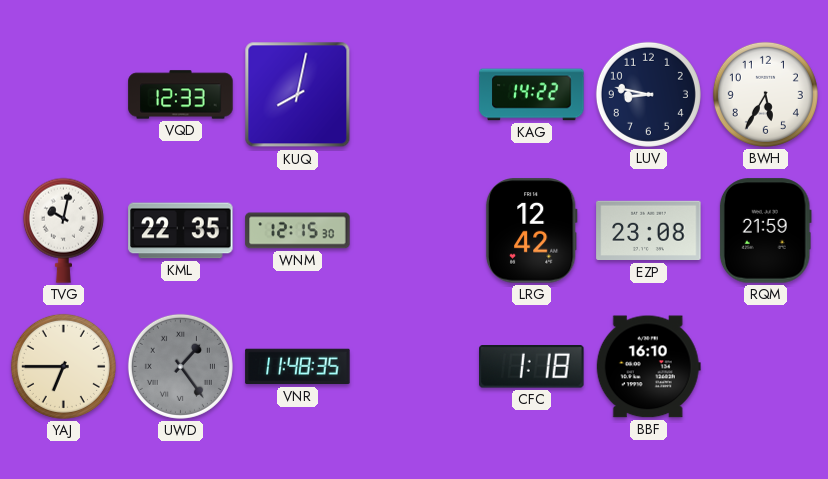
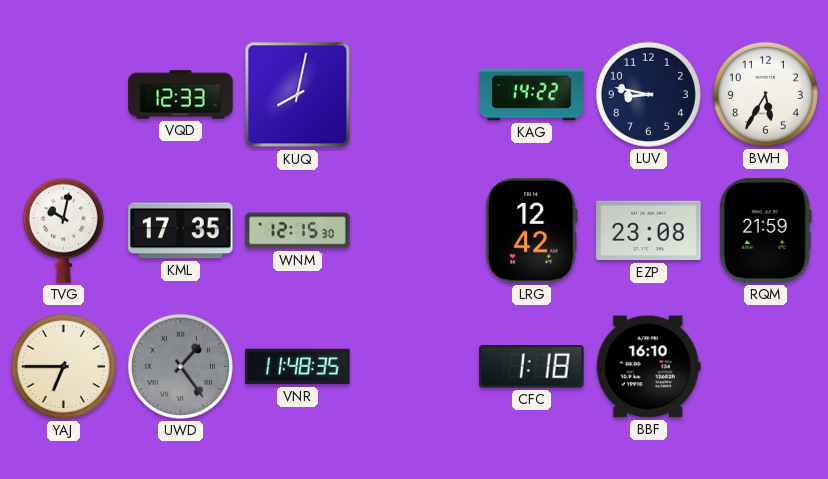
KML: 22:35 -> 17:35 (181, 231)
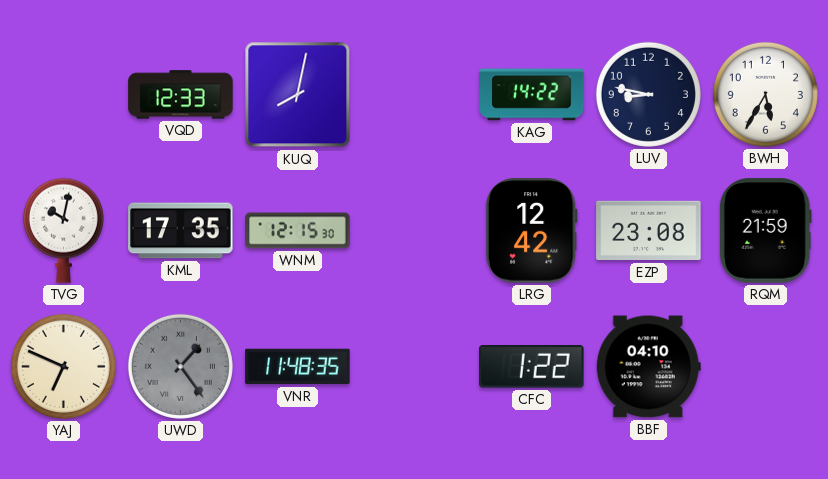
YAJ: 6:45 -> 6:49 (63, 366)
CFC: 1:18 -> 1:22 (532, 367)
BBF: 16:10 -> 04:10 (648, 367)
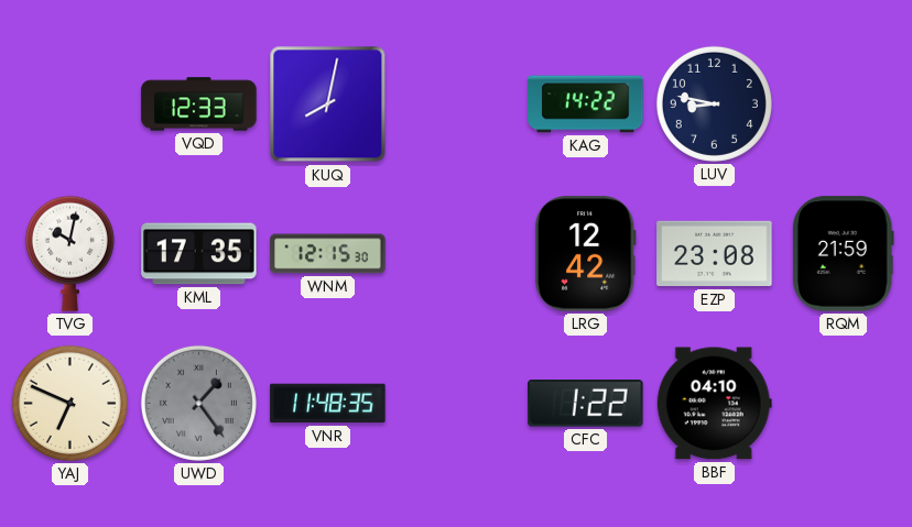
BWH: 5:35 -> none (765, 94)
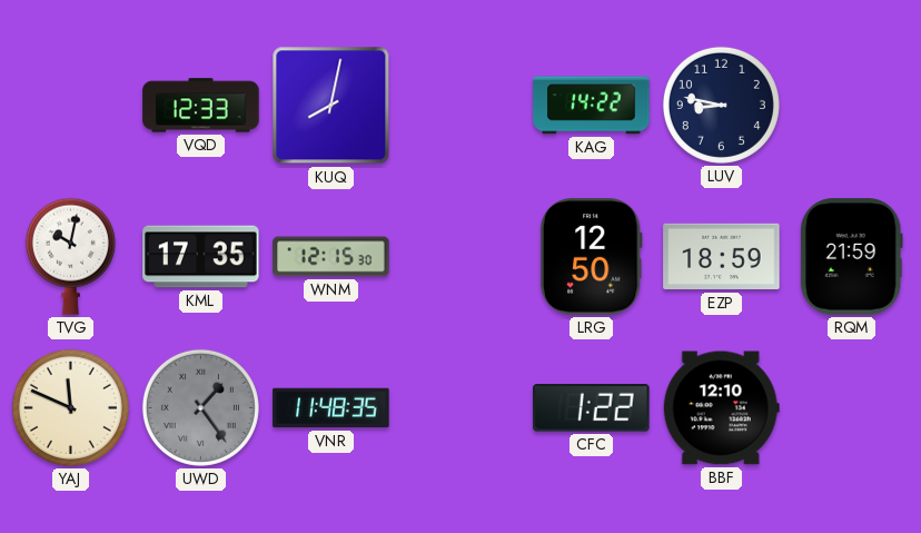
LRG: 12:42 -> 12:50 (591, 257)
EZP: 23:08 -> 18:59 (722, 257)
YAJ: 6:49 -> 11:49 (70, 407)
BBF: 04:10 -> 12:10 (721, 408)
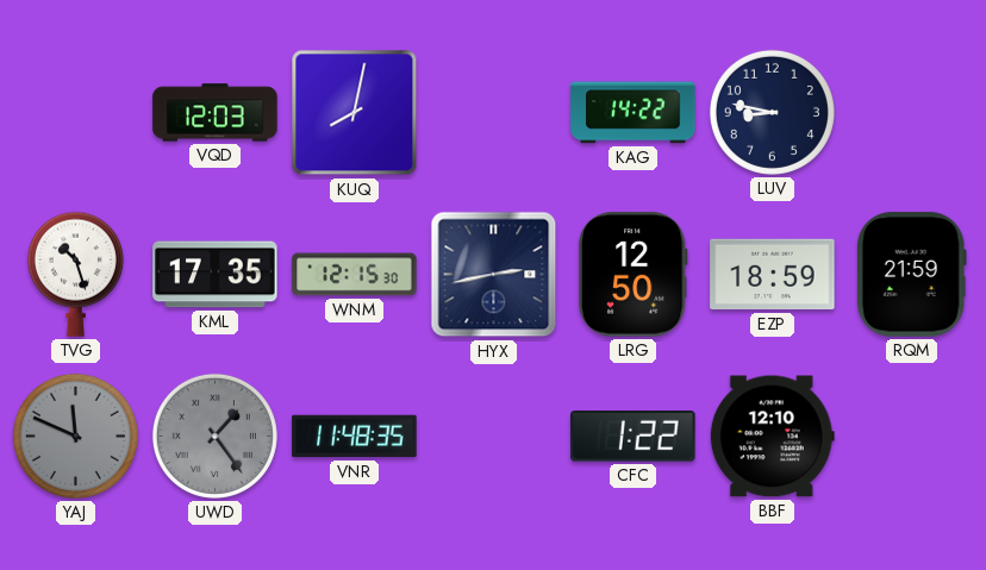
VQD: 12:33 -> 12:03 (216, 113)
TVG: 10:02 -> 10:27 (75, 274)
HYX: none -> 2:43 (494, 275)
YAJ dial: cream -> grey (75, 436)
